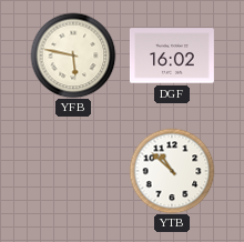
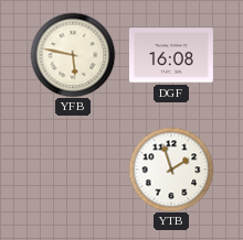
DGF: 16:02 -> 16:08 (171, 55)
YTB: 10:52 -> 1:57 (171, 170)
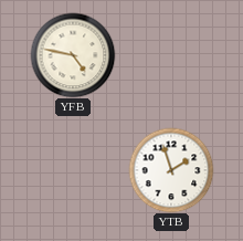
YFB: 5:47 -> 4:47 (73, 55)
DGF: 16:08 -> none (171, 55)
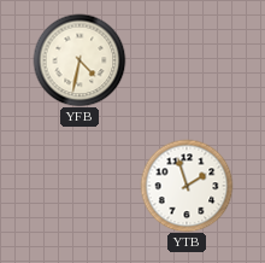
YFB: 4:47 -> 4:32 (79, 60)
